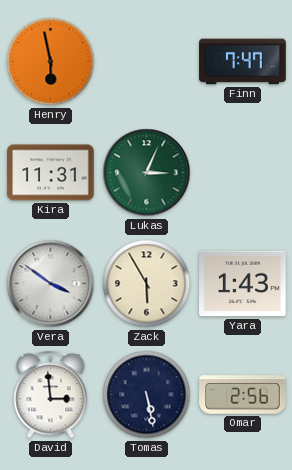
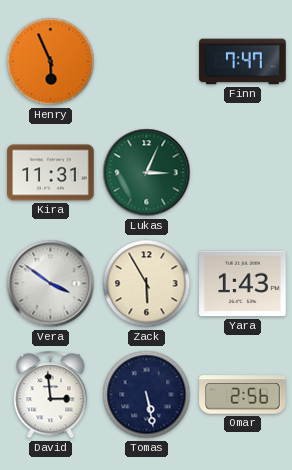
Henry: 5:58 -> 5:56 (51, 62)
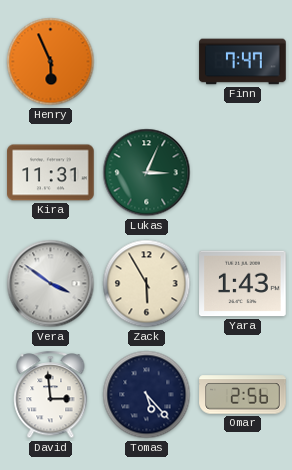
Tomas: 5:28 -> 5:23 (147, 395)
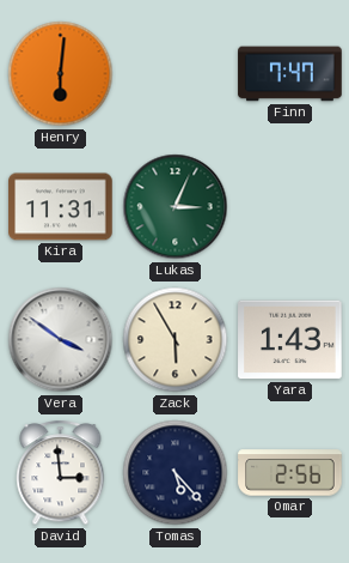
Henry: 5:56 -> 6:01 (61, 74)
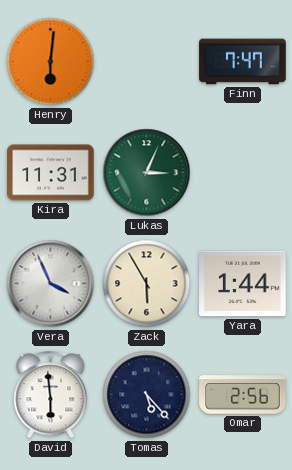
Vera: 3:51 -> 3:56 (51, 284)
Yara: 1:43 -> 1:44 (243, 284)
David: 2:59 -> 5:59 (51, 395)
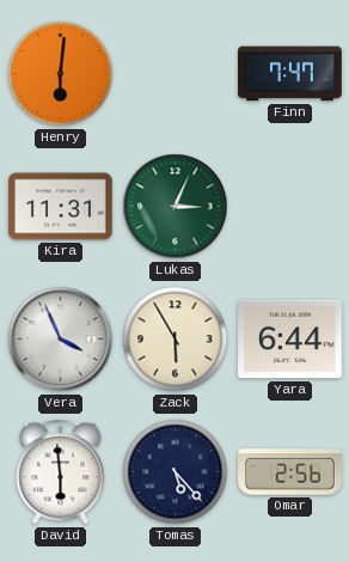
Yara: 1:44 -> 6:44 (290, 340)
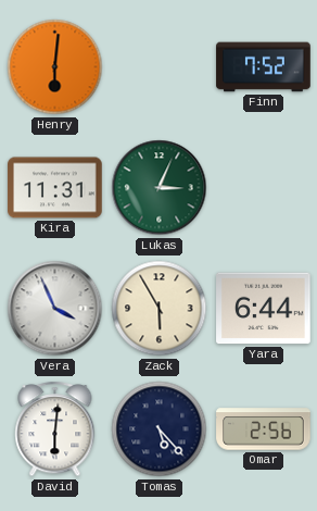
Finn: 7:47 -> 7:52 (264, 67)
David: 5:59 -> 6:01 (55, 429)
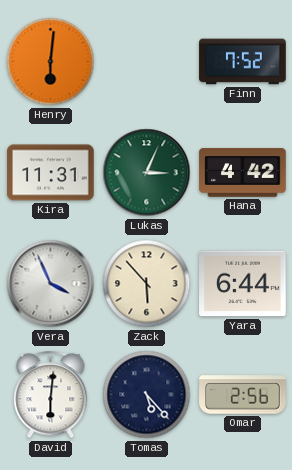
Hana: none -> 4:42 (243, 173)
Zack: 5:55 -> 5:53 (147, 284)
